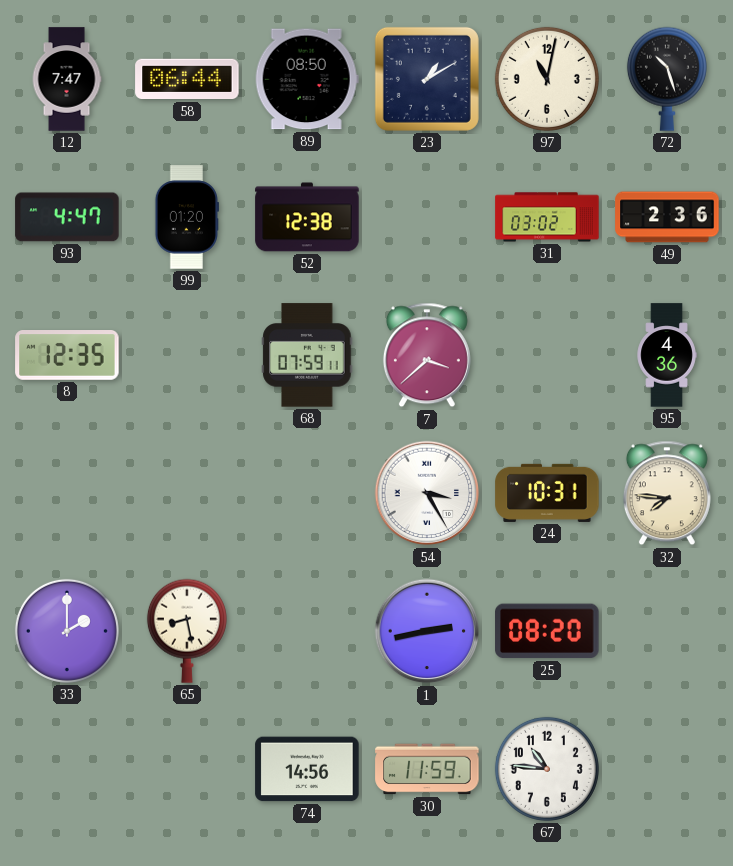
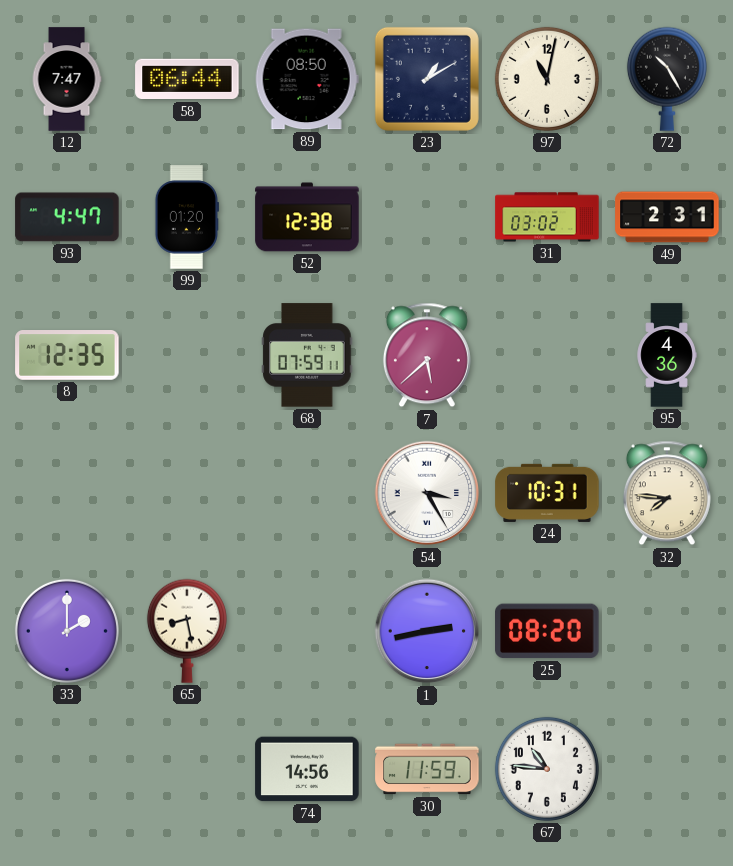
72: 10:27 -> 10:25 (667, 79)
49: 2:36 -> 2:31 (667, 217)
7: 3:38 -> 5:38 (427, 355)
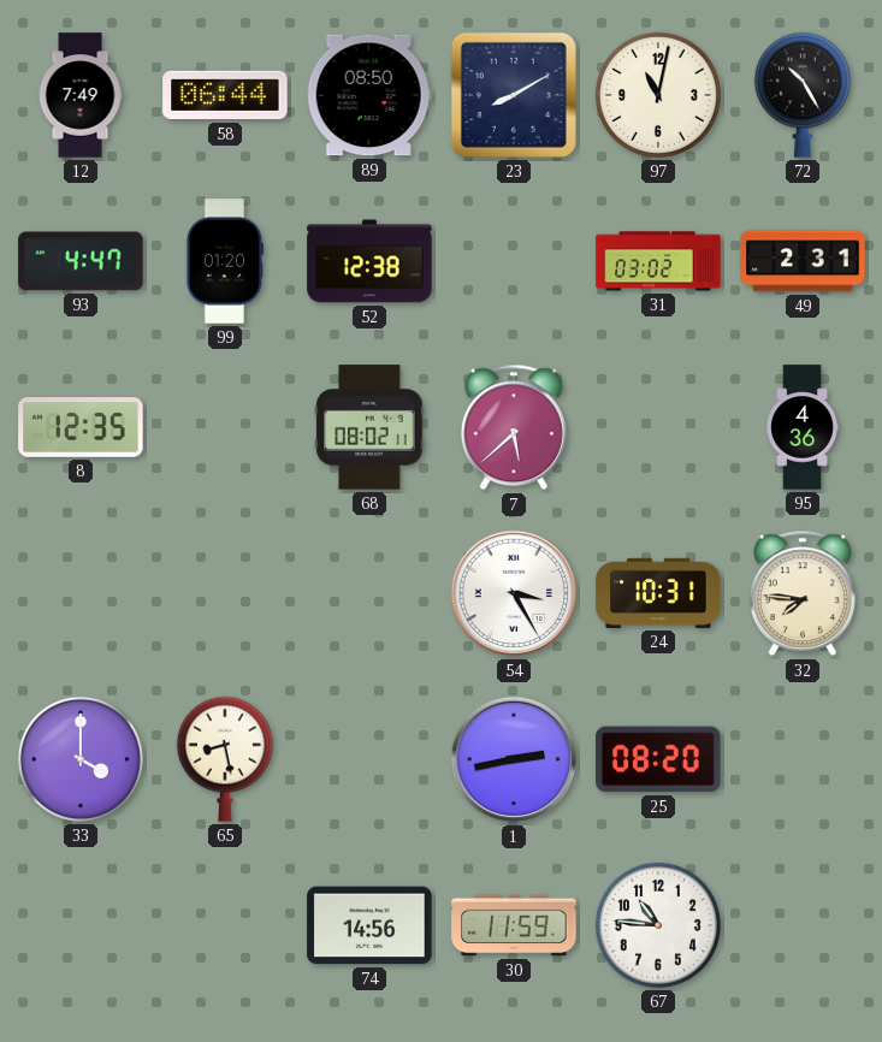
12: 7:47 -> 7:49 (81, 95)
23: 1:10 -> 8:10 (514, 95)
68: 07:59 -> 08:02 (369, 427)
33: 2:00 -> 4:00 (81, 759)
